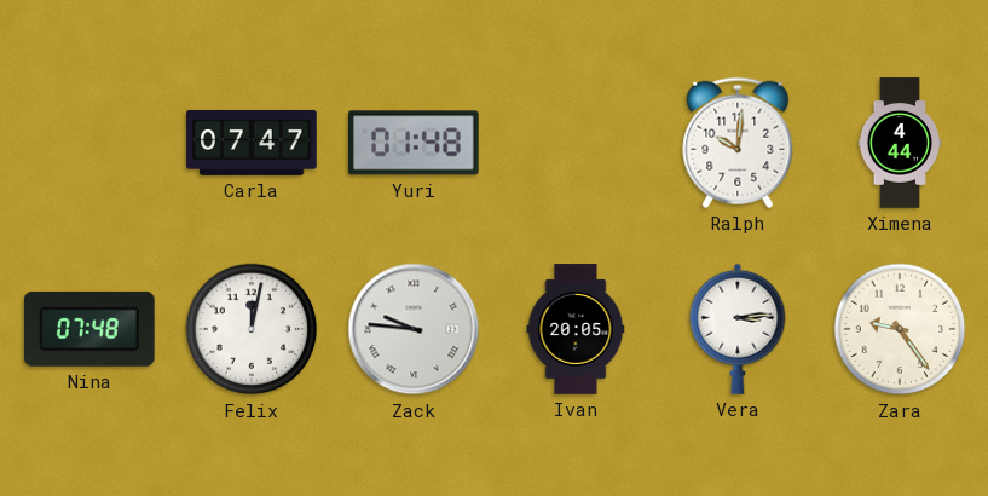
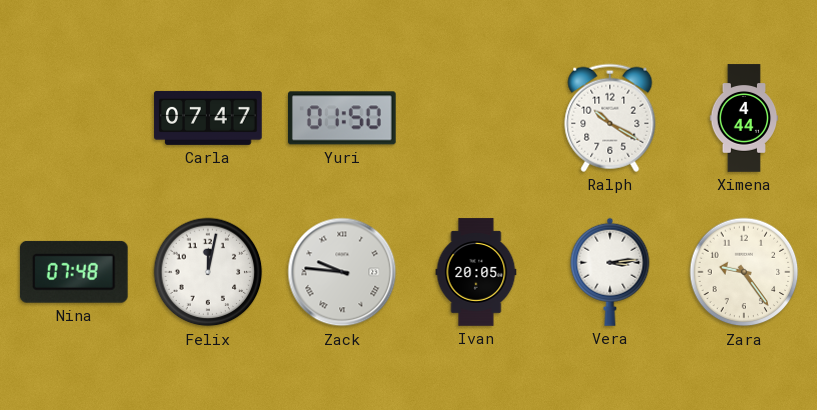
Yuri: 01:48 -> 01:50 (342, 118)
Ralph: 10:01 -> 10:20 (610, 118)
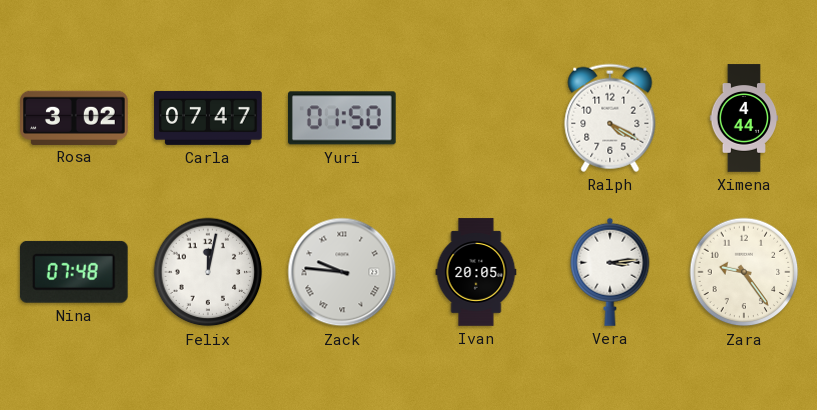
Rosa: none -> 3:02 (74, 117)
Ralph: 10:20 -> 4:20 (610, 118)
